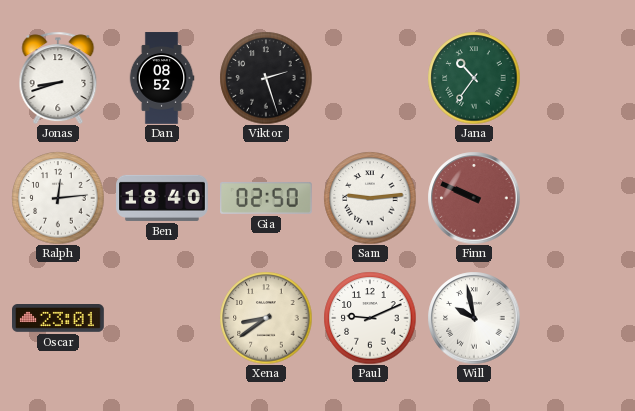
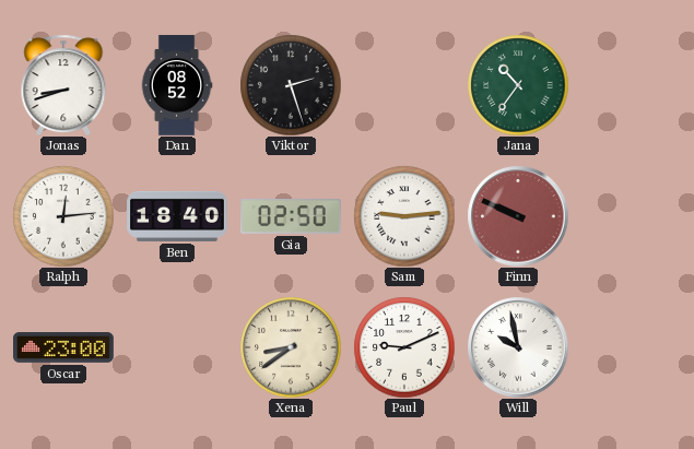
Oscar: 23:01 -> 23:00 (64, 348)
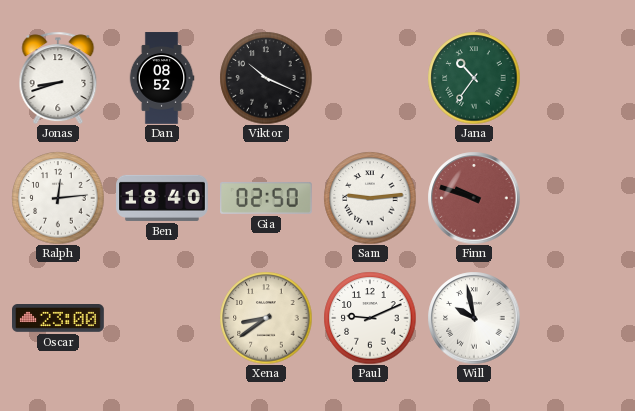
Viktor: 2:27 -> 10:19 (266, 78)
Finn: 9:49 -> 9:48 (474, 198)
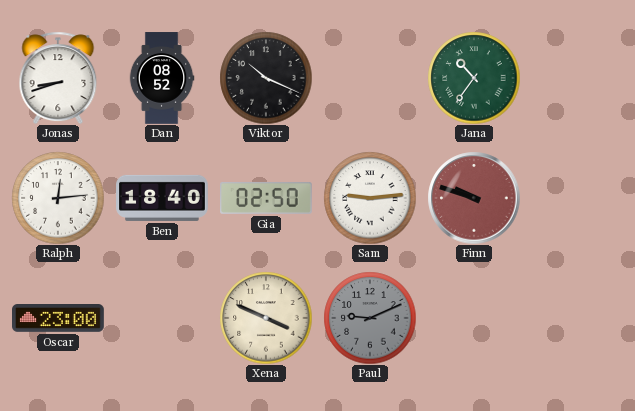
Xena: 8:39 -> 3:49 (266, 318)
Paul dial: white -> grey (370, 318)
Will: 9:58 -> none (474, 318)
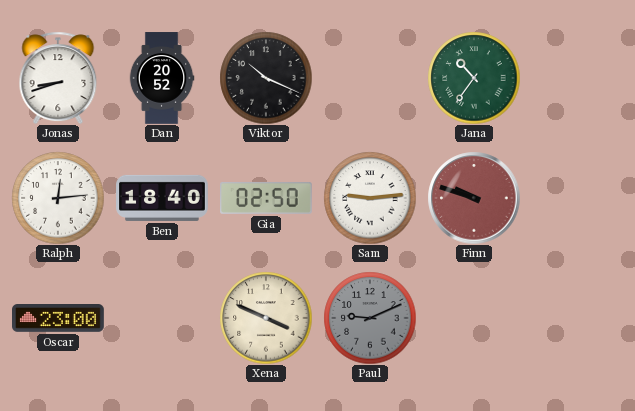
Dan: 08:52 -> 20:52 (162, 78)
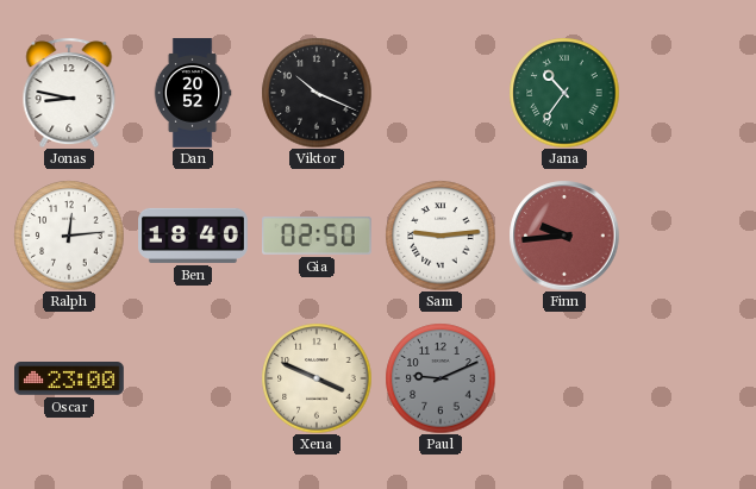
Jonas: 8:42 -> 8:47 (69, 93)
Finn: 9:48 -> 9:44 (564, 236)
